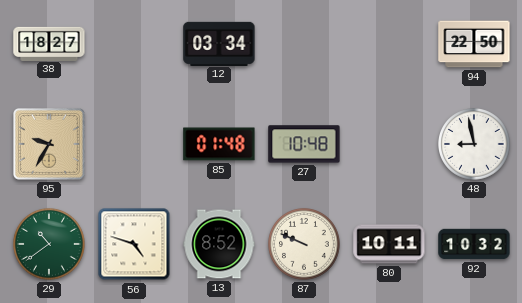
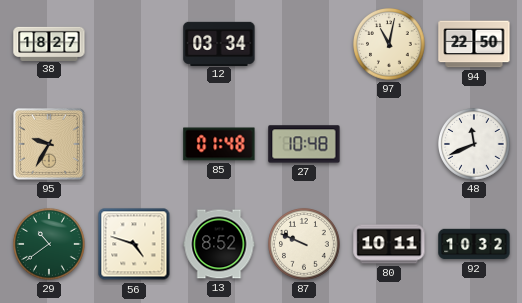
97: none -> 11:02 (390, 45)
48: 8:58 -> 11:41 (475, 145)
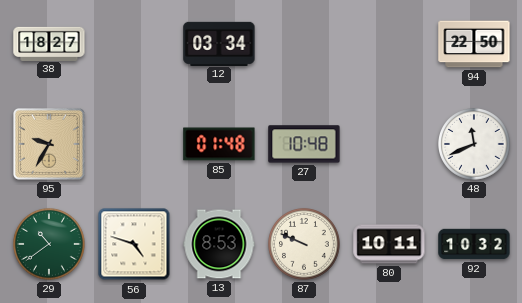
97: 11:02 -> none (390, 45)
13: 8:52 -> 8:53 (219, 244)
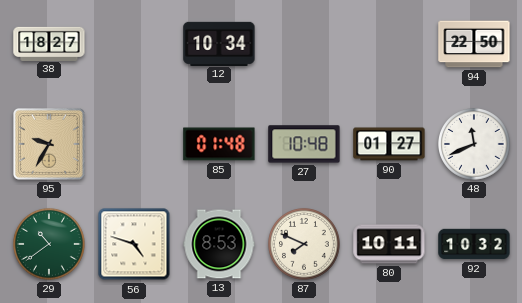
12: 03:34 -> 10:34 (219, 43)
90: none -> 01:27 (389, 144)
87: 9:49 -> 7:49 (305, 245)
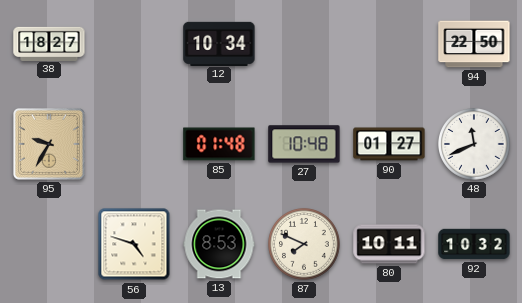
29: 10:39 -> none (50, 245)
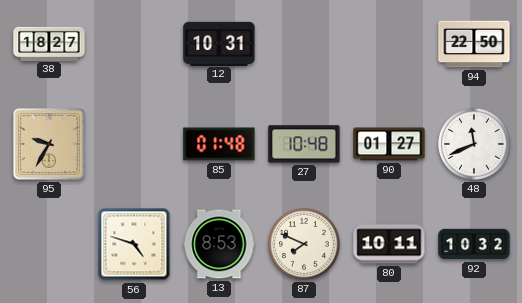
12: 10:34 -> 10:31 (219, 43)
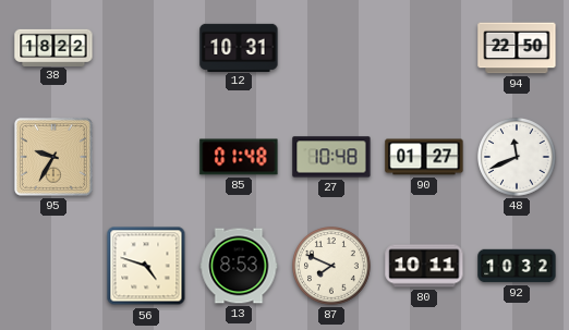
38: 18:27 -> 18:22 (53, 47)
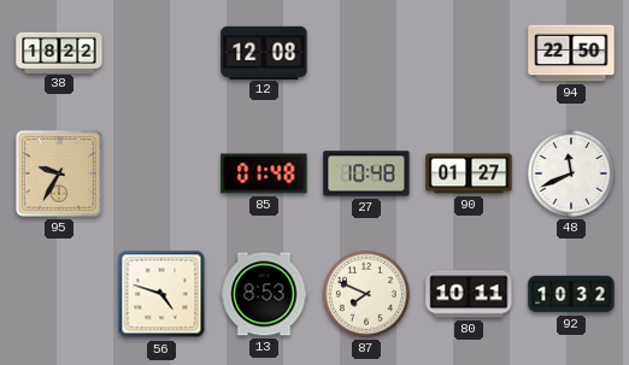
12: 10:31 -> 12:08 (264, 52)
